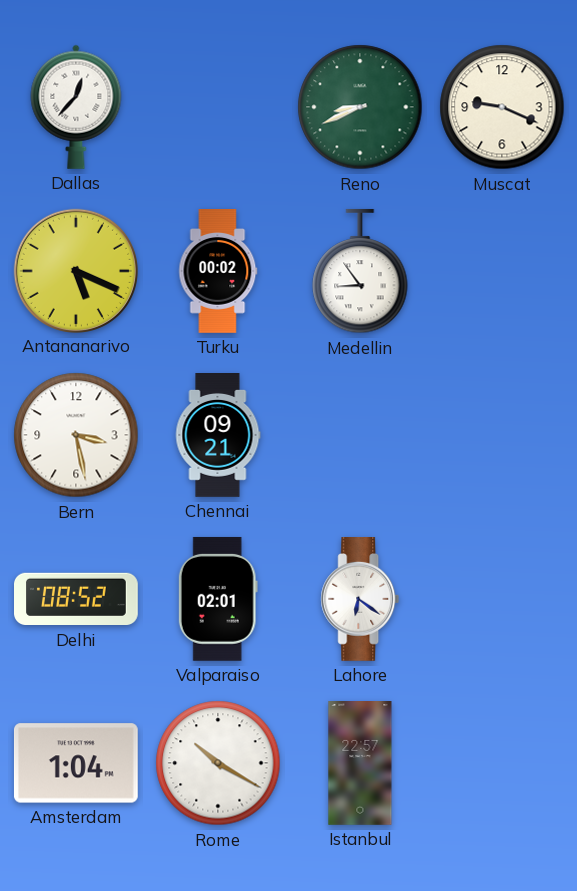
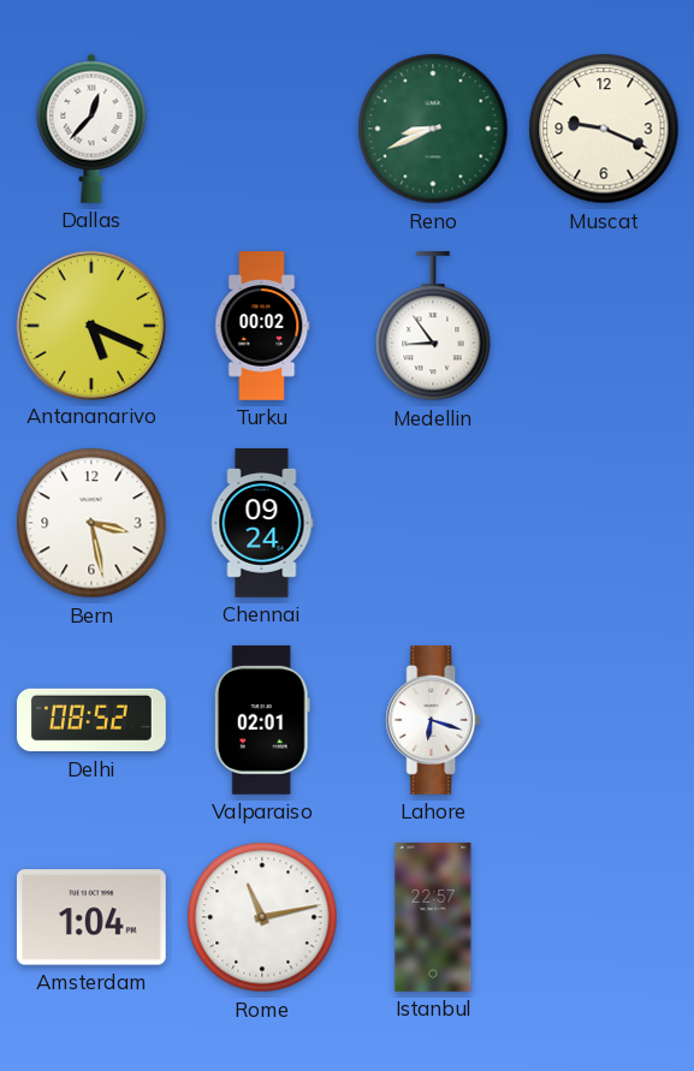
Chennai: 09:21 -> 09:24 (262, 524)
Lahore: 6:21 -> 6:18 (433, 721)
Rome: 10:20 -> 11:13 (262, 917)
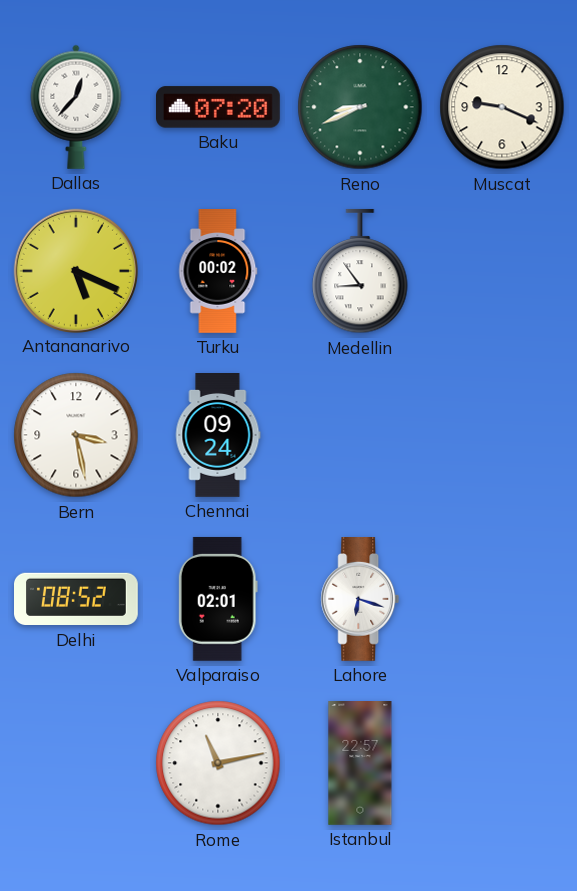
Baku: none -> 07:20 (219, 107)
Amsterdam: 1:04 -> none (91, 917)
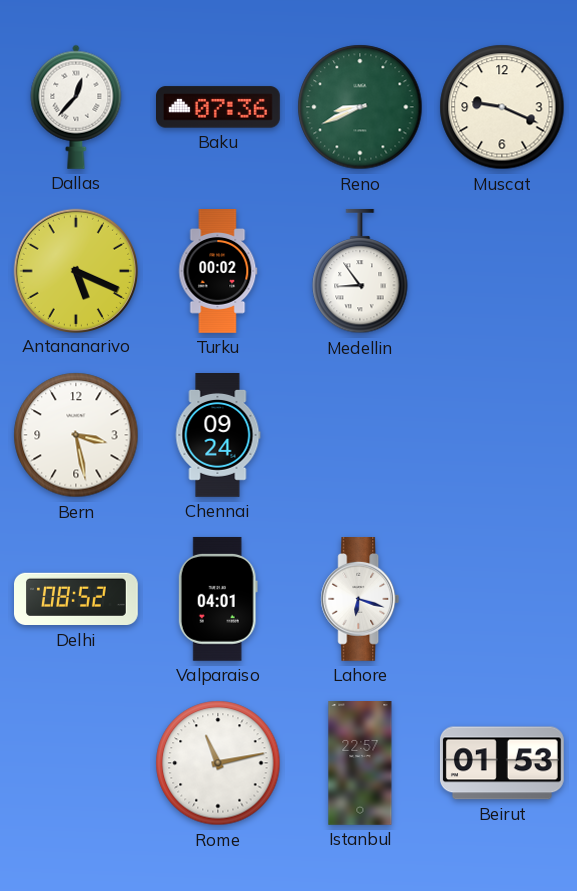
Baku: 07:20 -> 07:36 (219, 107)
Valparaiso: 02:01 -> 04:01 (218, 599)
Beirut: none -> 01:53 (502, 763)
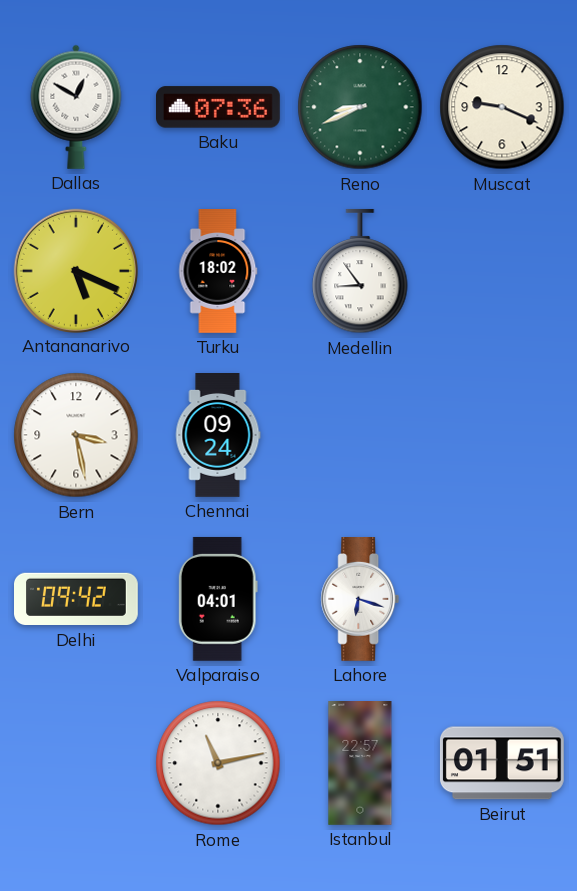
Dallas: 12:37 -> 12:50 (76, 107)
Turku: 00:02 -> 18:02 (218, 272)
Delhi: 08:52 -> 09:42 (77, 599)
Beirut: 01:53 -> 01:51 (502, 763)
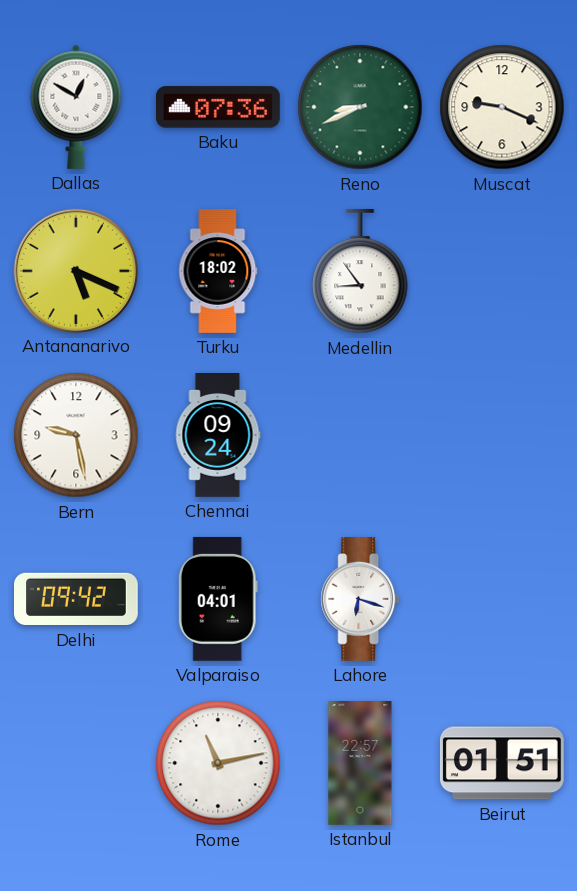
Bern: 3:28 -> 9:28 (76, 435)
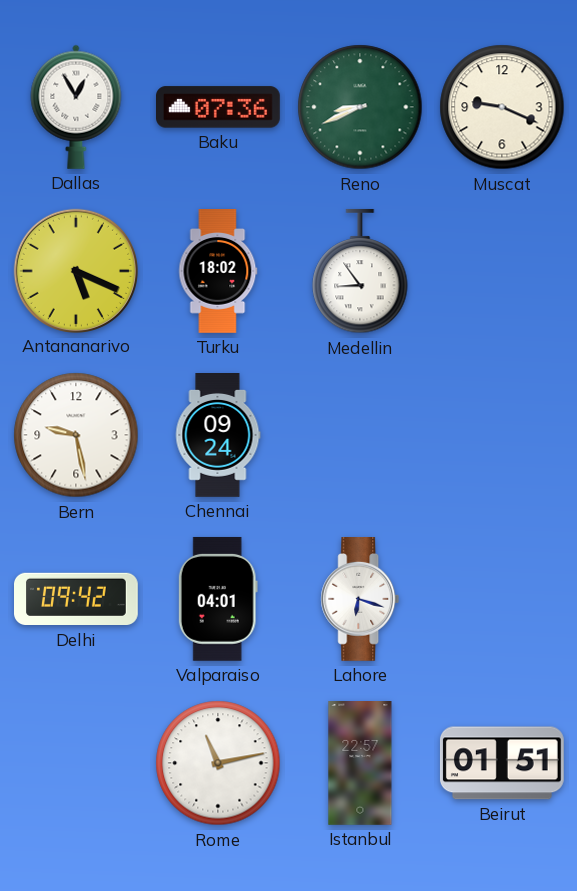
Dallas: 12:50 -> 12:55 (76, 107)
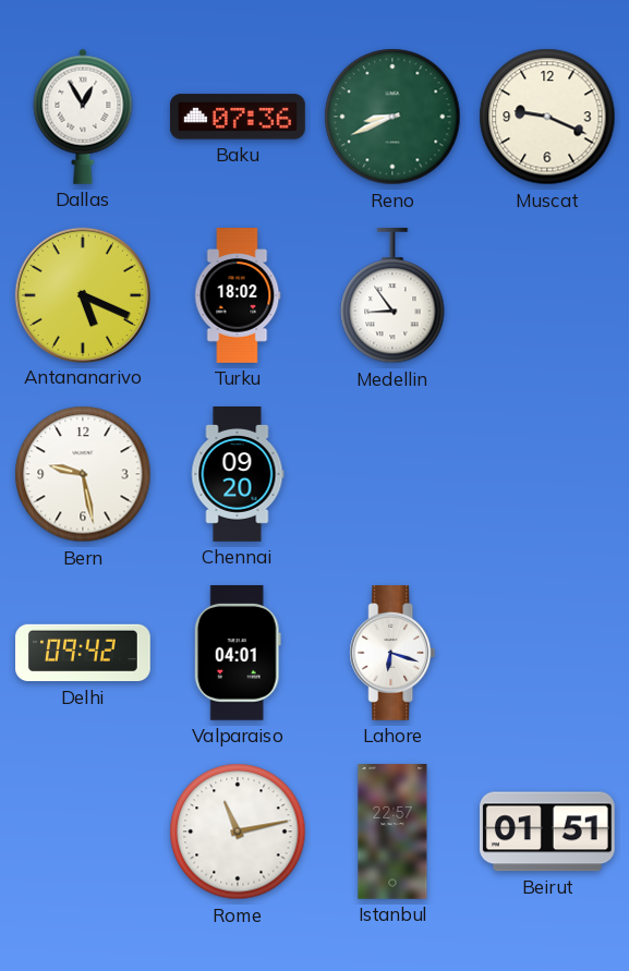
Chennai: 09:24 -> 09:20 (238, 475)
